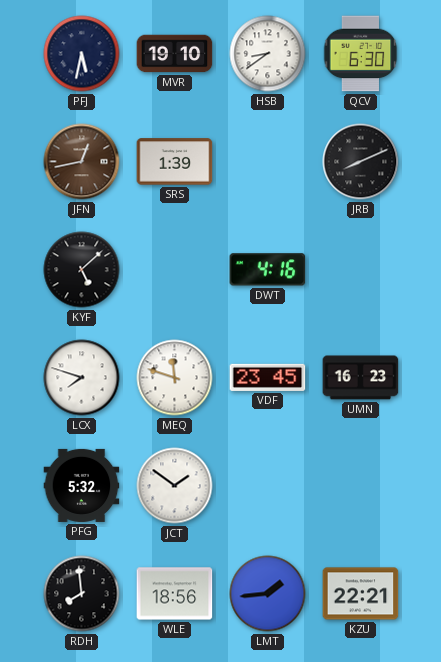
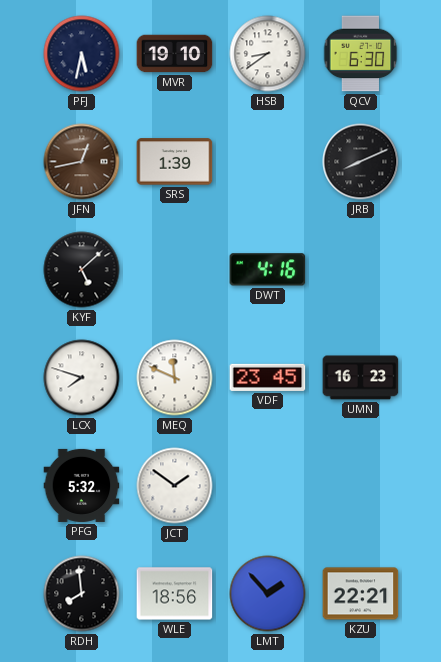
MEQ: 11:48 -> 11:49 (175, 378)
LMT: 1:44 -> 1:53 (268, 594)
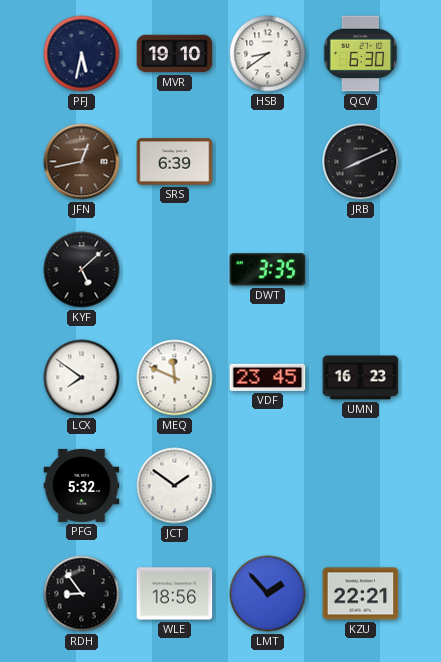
SRS: 1:39 -> 6:39 (175, 162)
DWT: 4:16 -> 3:35 (268, 270)
LCX: 7:48 -> 7:51 (82, 378)
RDH: 7:59 -> 8:54 (82, 594)
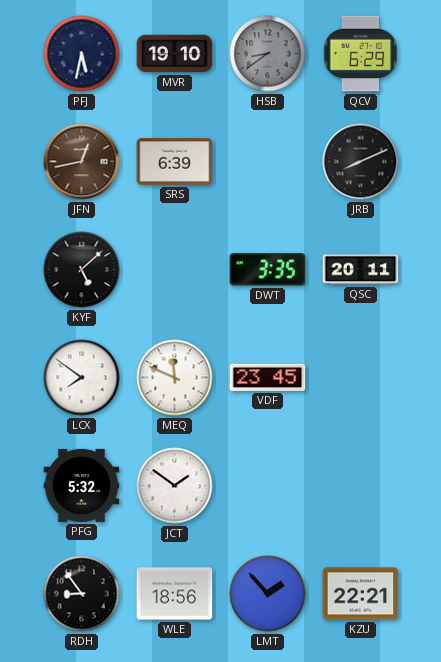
HSB dial: white -> grey (268, 54)
QCV: 6:30 -> 6:29 (361, 54)
QSC: none -> 20:11 (361, 270)
UMN: 16:23 -> none (361, 378)
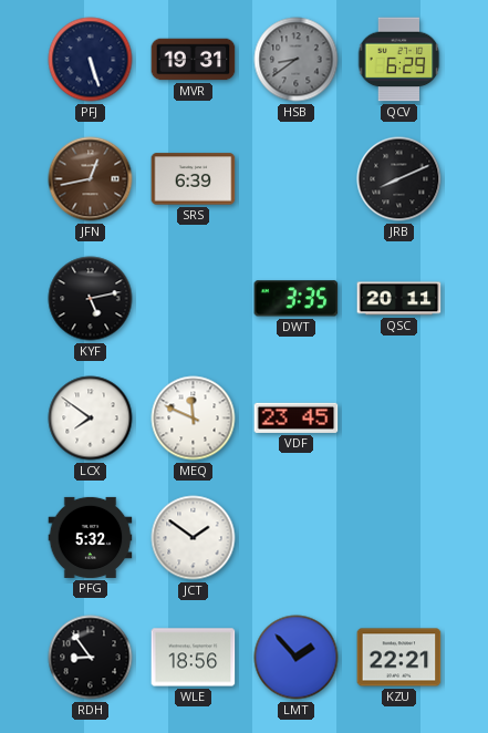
PFJ: 5:32 -> 5:27 (91, 60)
MVR: 19:10 -> 19:31 (194, 60)
KYF: 5:08 -> 5:13 (91, 299)
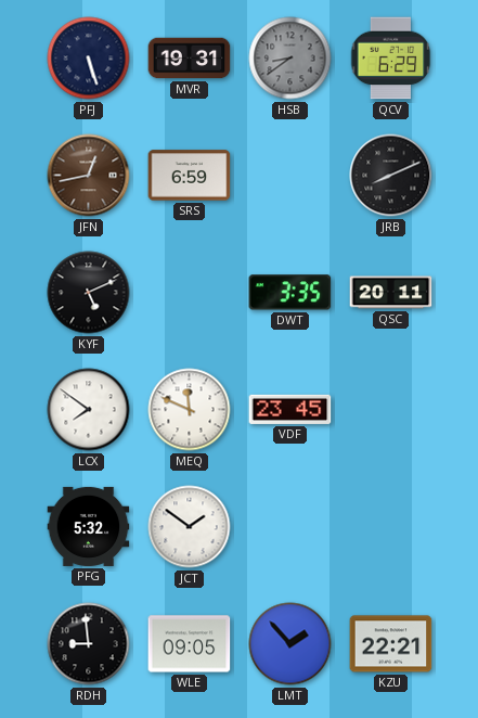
SRS: 6:39 -> 6:59 (190, 176)
KYF: 5:13 -> 5:11 (89, 293)
RDH: 8:54 -> 8:59 (89, 644)
WLE: 18:56 -> 09:05 (190, 644)
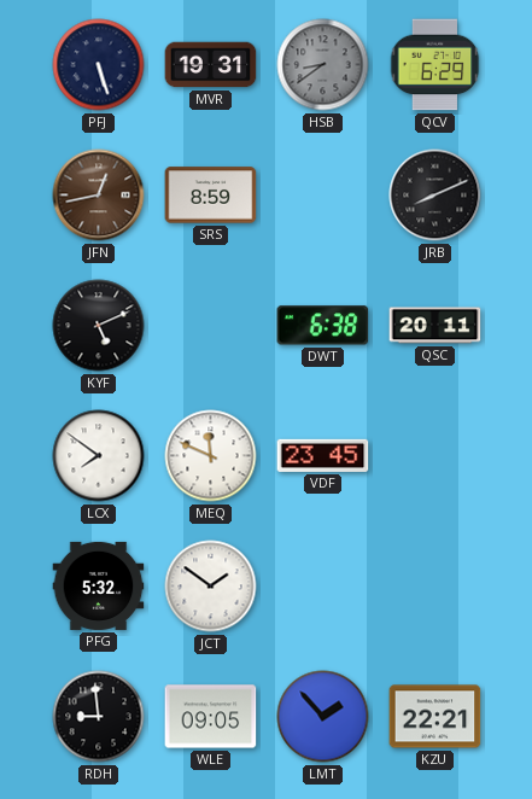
SRS: 6:59 -> 8:59 (211, 196)
DWT: 3:35 -> 6:38 (323, 326)
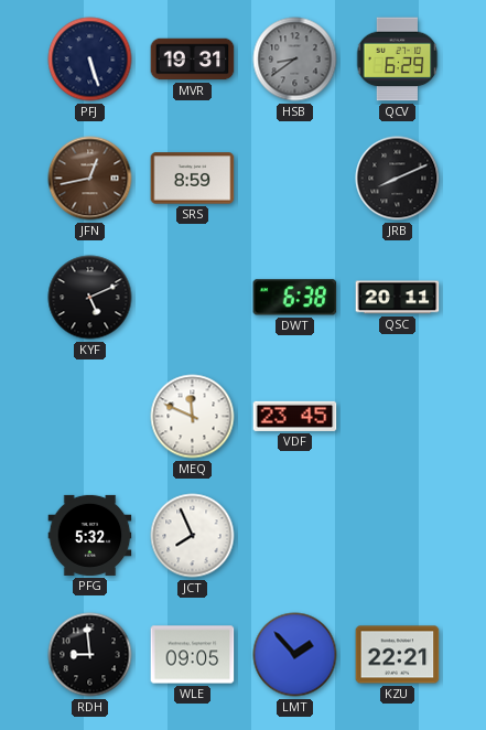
LCX: 7:51 -> none (99, 456)
JCT: 1:51 -> 7:56 (193, 536)
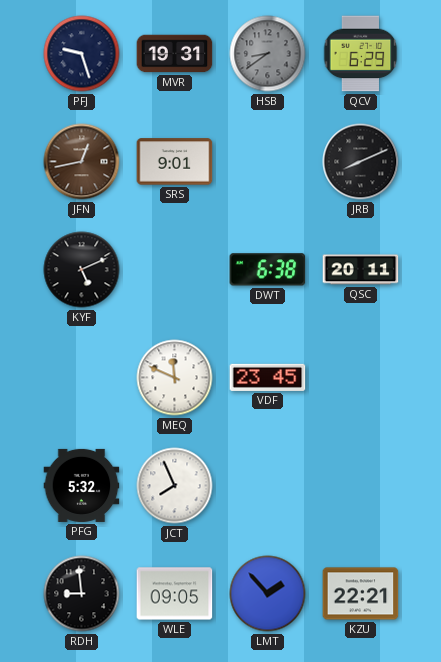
PFJ: 5:27 -> 9:27 (82, 54)
SRS: 8:59 -> 9:01 (175, 162)
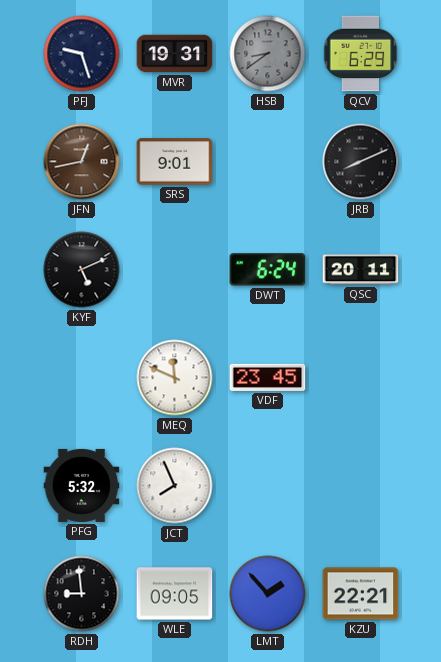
DWT: 6:38 -> 6:24 (268, 270)
